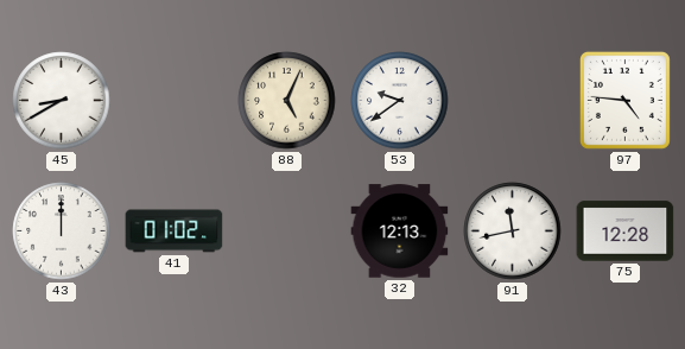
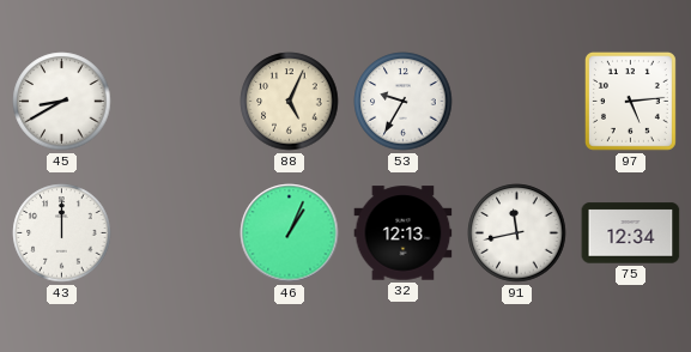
53: 9:39 -> 9:35 (404, 102)
97: 4:46 -> 5:14 (630, 101)
41: 01:02 -> none (175, 231)
46: none -> 1:04 (290, 233)
75: 12:28 -> 12:34 (631, 233)
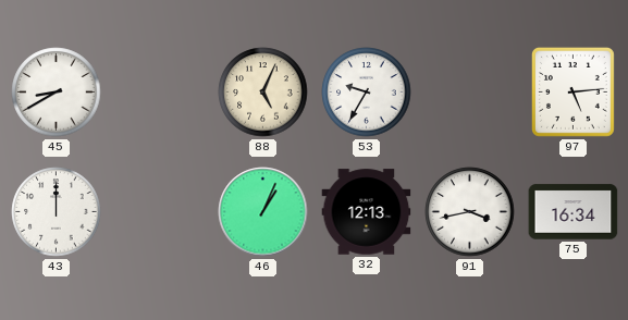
91: 11:43 -> 3:43 (470, 212)
75: 12:34 -> 16:34 (574, 212)
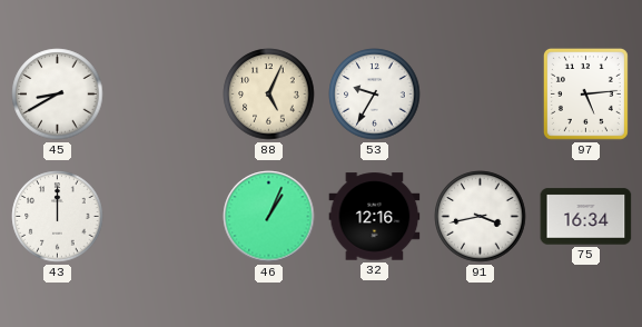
32: 12:13 -> 12:16 (375, 217)
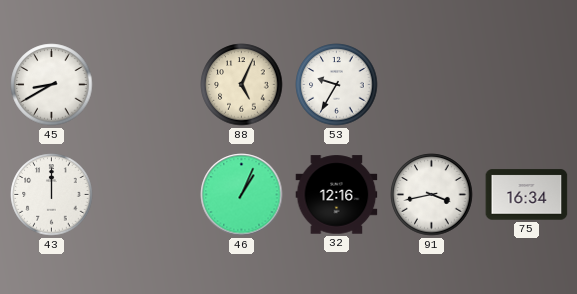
97: 5:14 -> none (585, 93)
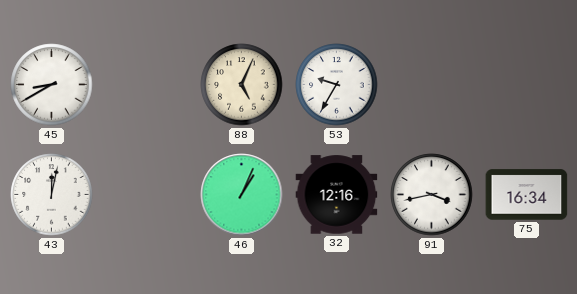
43: 12:00 -> 12:02 (52, 195)
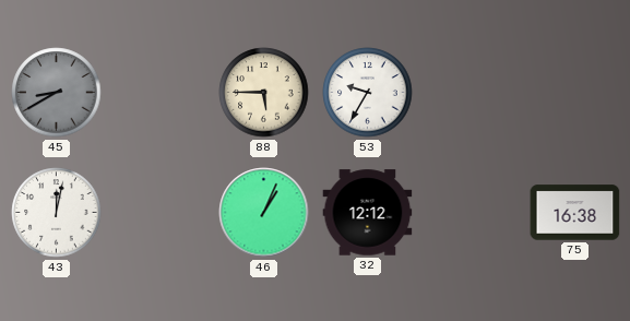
45 dial: white -> grey (57, 93)
88: 5:04 -> 5:45 (264, 93)
32: 12:16 -> 12:12 (368, 213)
91: 3:43 -> none (432, 195)
75: 16:34 -> 16:38 (575, 213)
